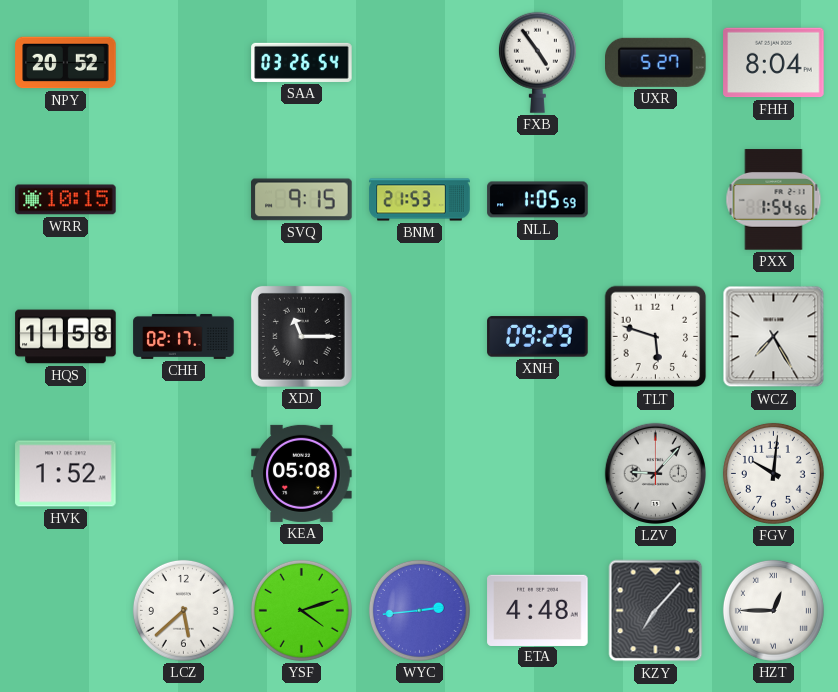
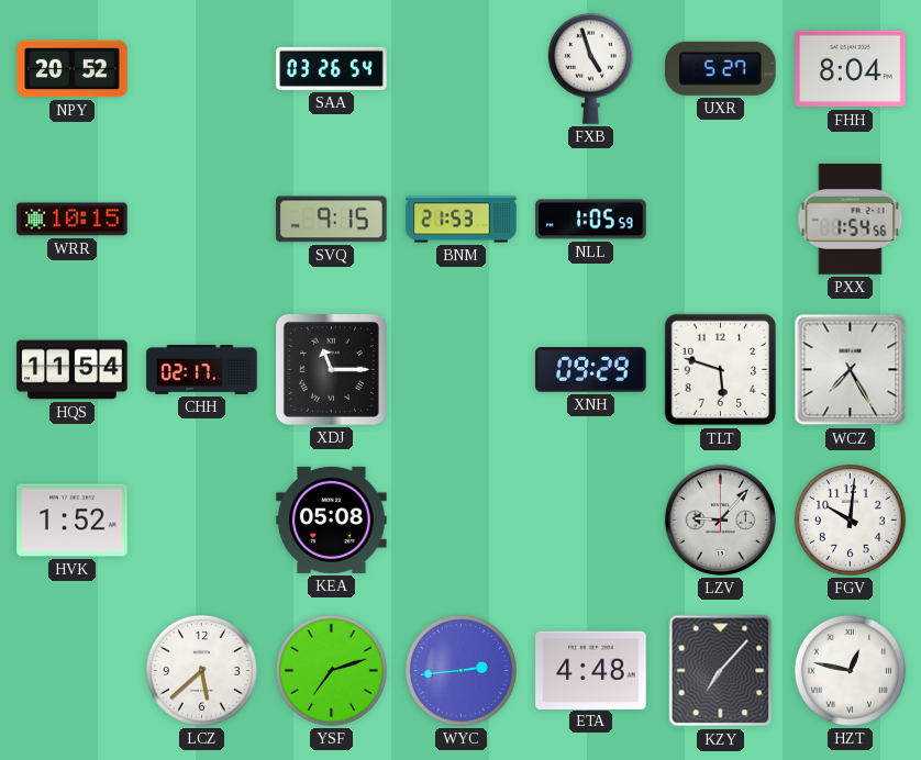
FXB: 4:54 -> 4:57 (590, 68)
HQS: 11:58 -> 11:54 (73, 370)
YSF: 4:12 -> 7:12 (331, 670)
HZT: 12:45 -> 12:47 (850, 670)
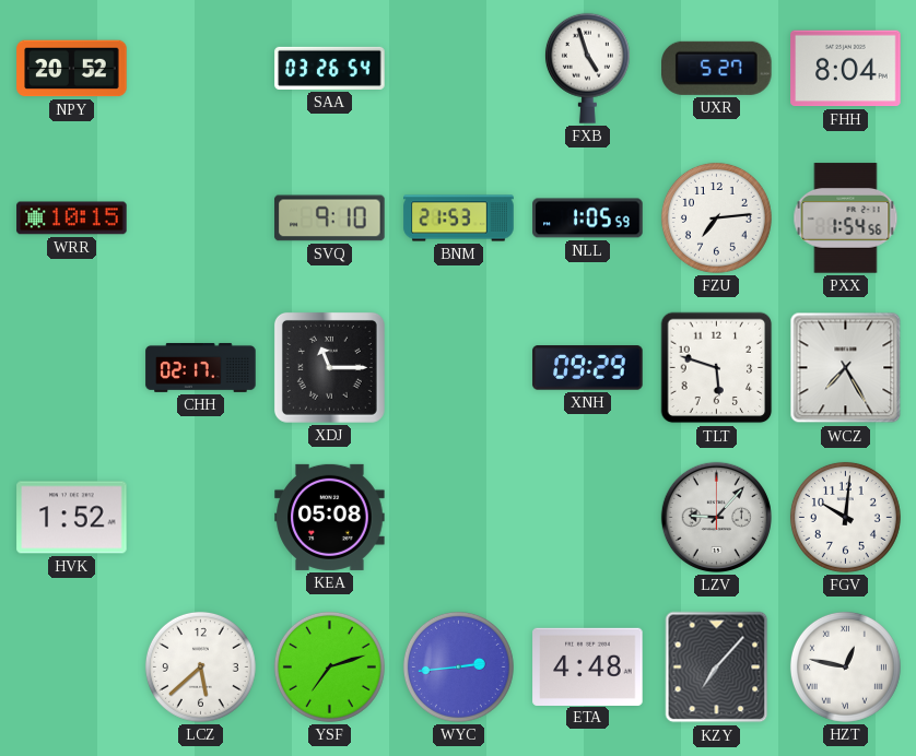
SVQ: 9:15 -> 9:10 (330, 218)
FZU: none -> 7:14 (716, 217)
HQS: 11:54 -> none (73, 370)
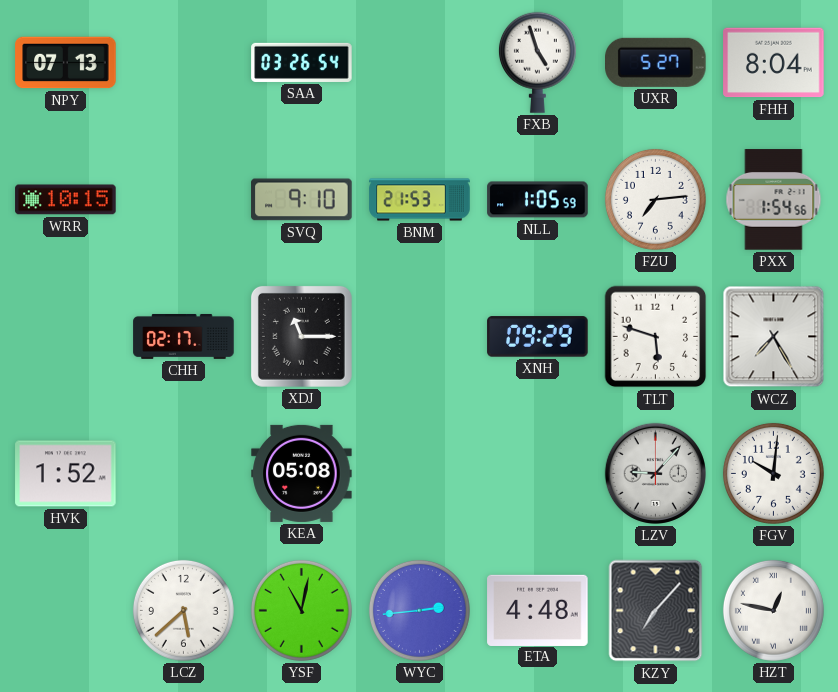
NPY: 20:52 -> 07:13 (66, 63)
YSF: 7:12 -> 11:02 (301, 610)
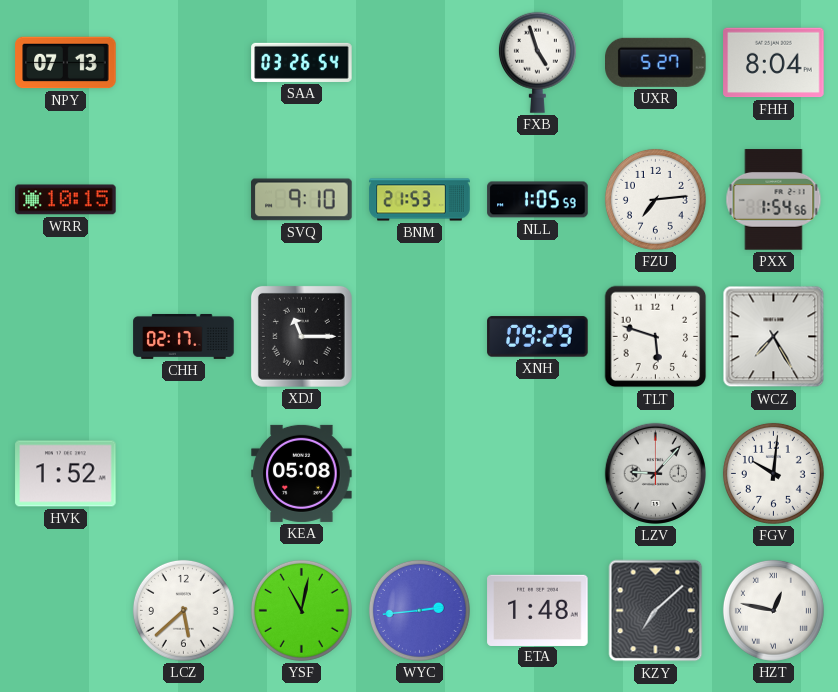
ETA: 4:48 -> 1:48 (538, 610)
KZY: 7:07 -> 7:08 (656, 611)
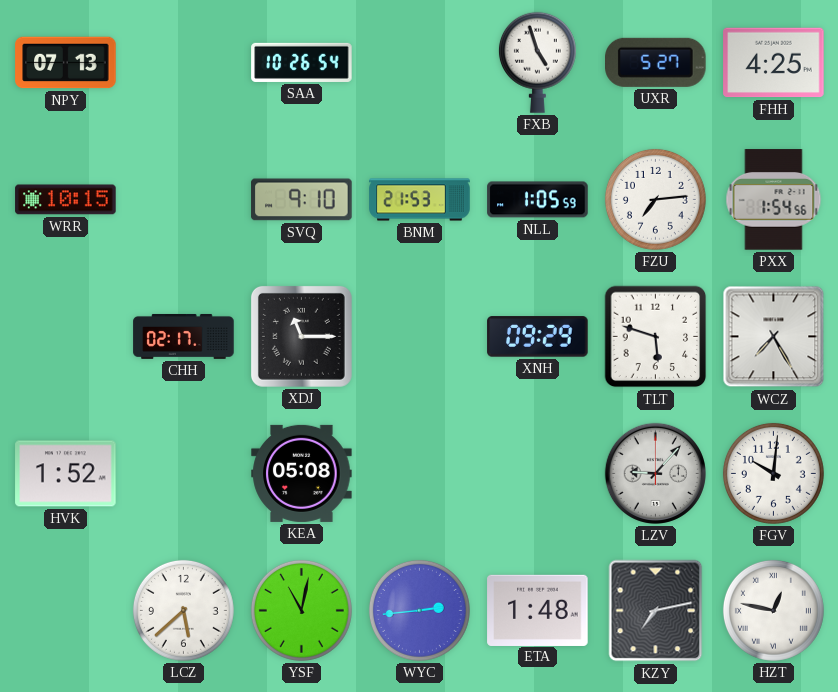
SAA: 03:26 -> 10:26 (302, 62)
FHH: 8:04 -> 4:25 (774, 63)
KZY: 7:08 -> 7:13 (656, 611)
